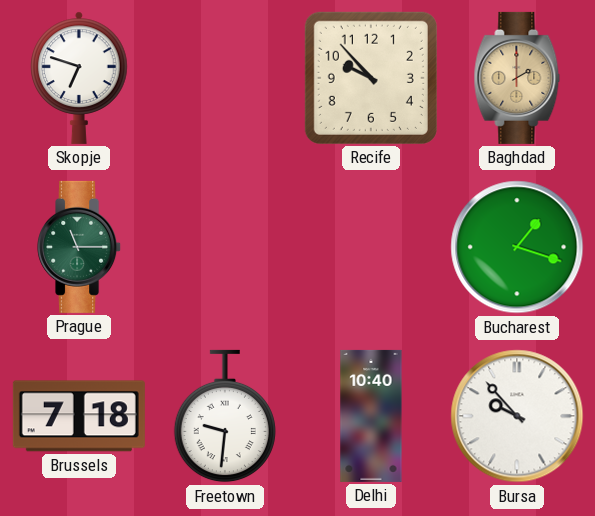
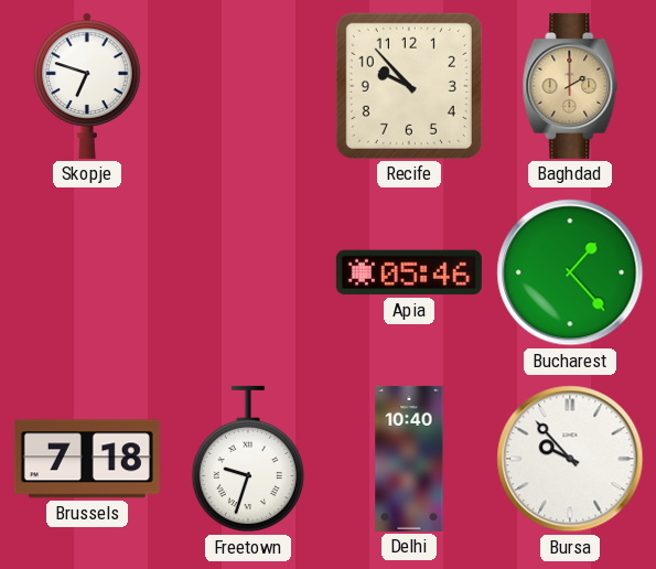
Prague: 11:15 -> none (80, 247)
Apia: none -> 05:46 (409, 272)
Bucharest: 1:18 -> 1:23 (570, 272)
Freetown: 9:31 -> 9:33 (248, 459)
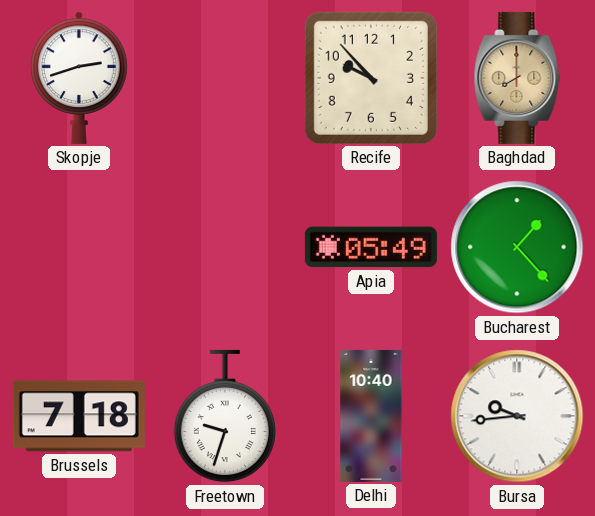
Skopje: 6:48 -> 2:42 (79, 78)
Baghdad: 2:00 -> 8:00 (517, 78)
Apia: 05:46 -> 05:49 (371, 247)
Bursa: 9:53 -> 9:44 (517, 416)
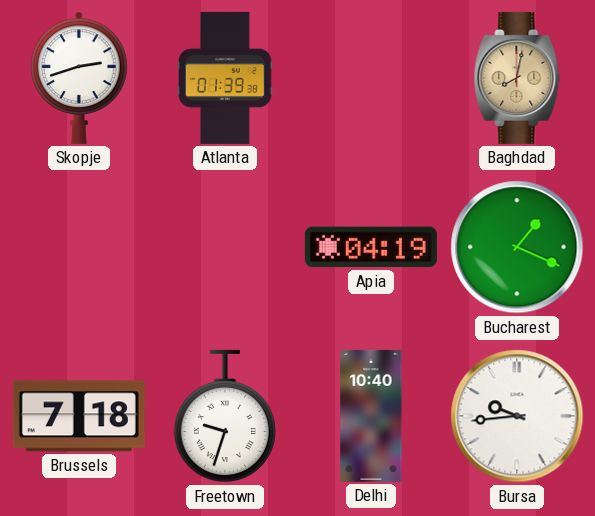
Atlanta: none -> 01:39 (225, 78)
Recife: 9:53 -> none (371, 78)
Baghdad: 8:00 -> 8:02 (517, 78)
Apia: 05:49 -> 04:19 (371, 247)
Bucharest: 1:23 -> 1:19 (517, 247)
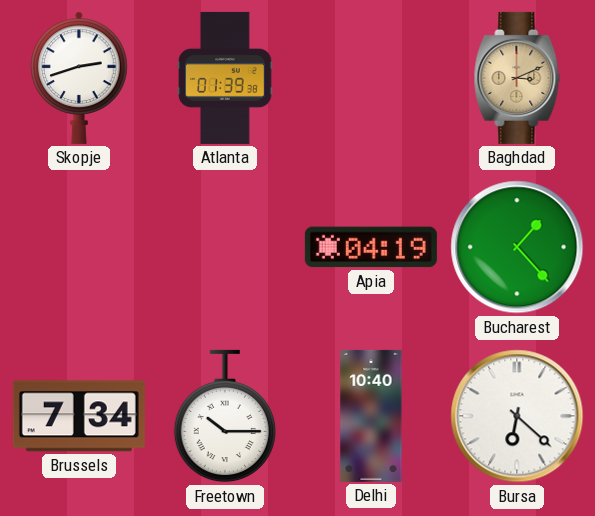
Baghdad: 8:02 -> 3:11 (517, 78)
Bucharest: 1:19 -> 1:23 (517, 247)
Brussels: 7:18 -> 7:34 (79, 416)
Freetown: 9:33 -> 10:15 (225, 416)
Bursa: 9:44 -> 6:22 (517, 416)
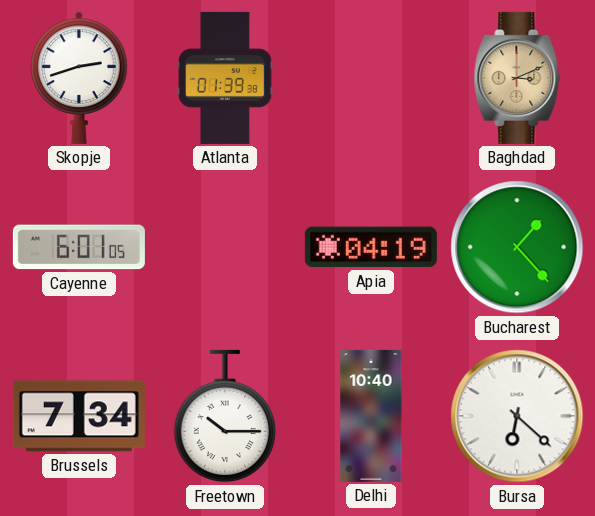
Cayenne: none -> 6:01 (79, 247)
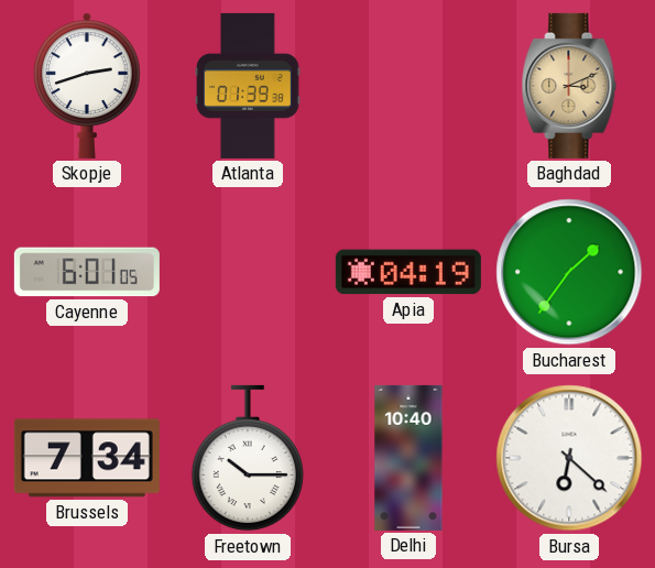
Bucharest: 1:23 -> 1:36 (569, 272)
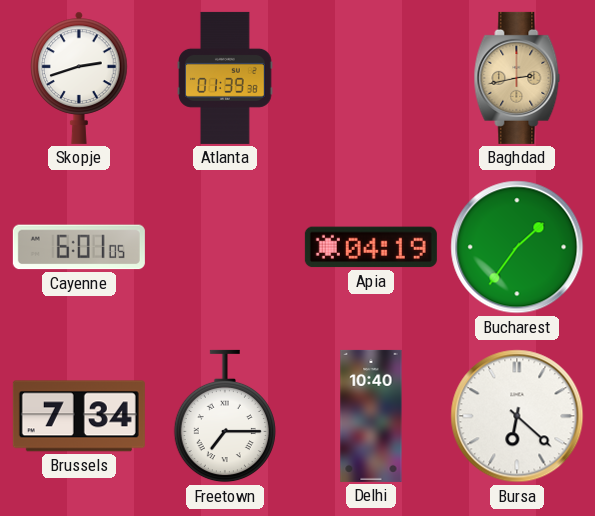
Baghdad: 3:11 -> 2:43 (517, 78)
Freetown: 10:15 -> 7:15 (225, 416)
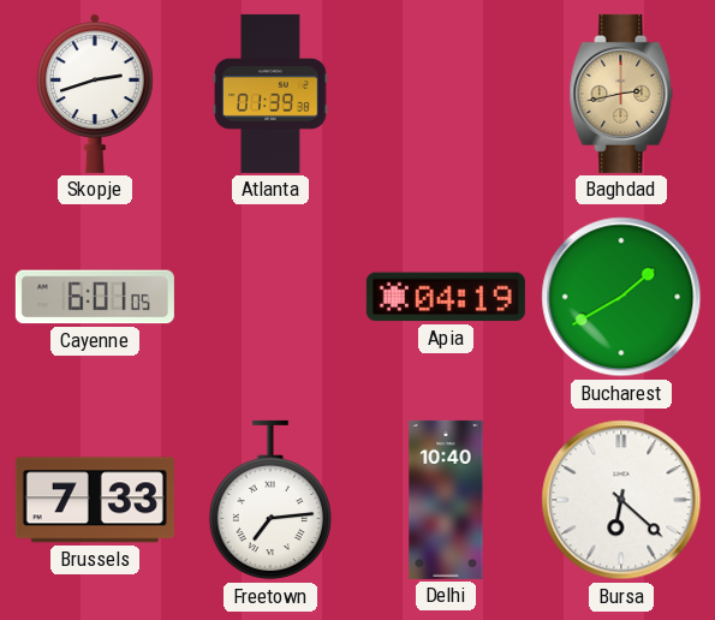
Bucharest: 1:36 -> 1:40 (621, 297)
Brussels: 7:34 -> 7:33 (95, 500)
Freetown: 7:15 -> 7:14 (270, 500)
